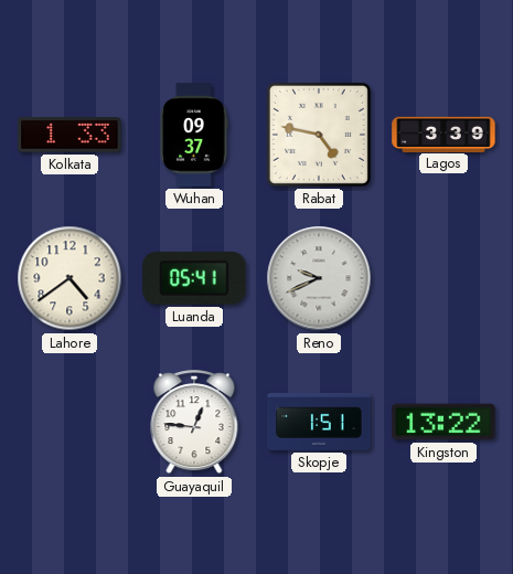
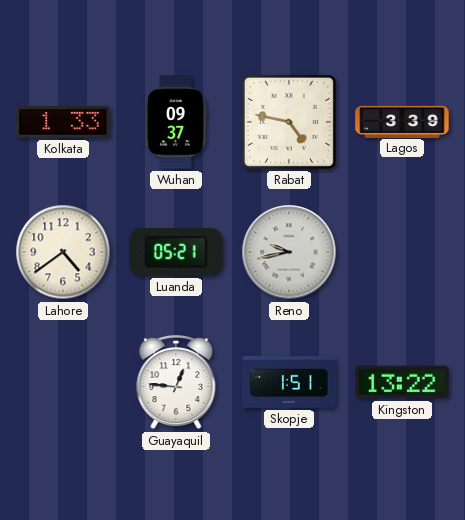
Luanda: 05:41 -> 05:21 (176, 252)
Reno: 9:41 -> 9:43 (289, 252)
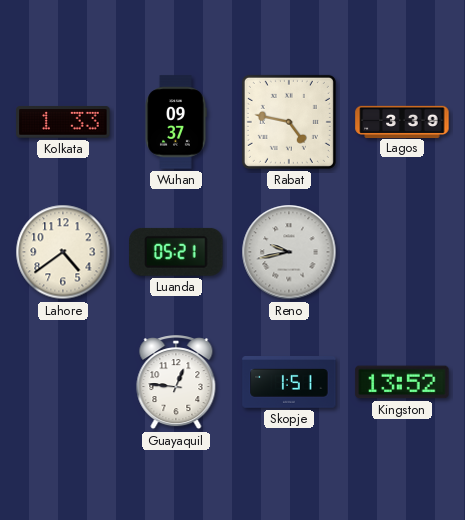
Kingston: 13:22 -> 13:52 (402, 382)
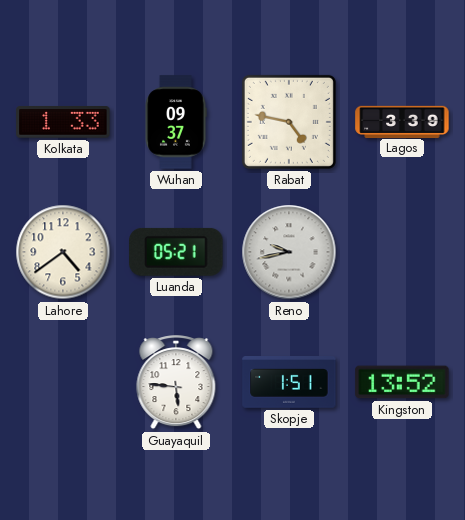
Guayaquil: 12:46 -> 5:46 (176, 383)
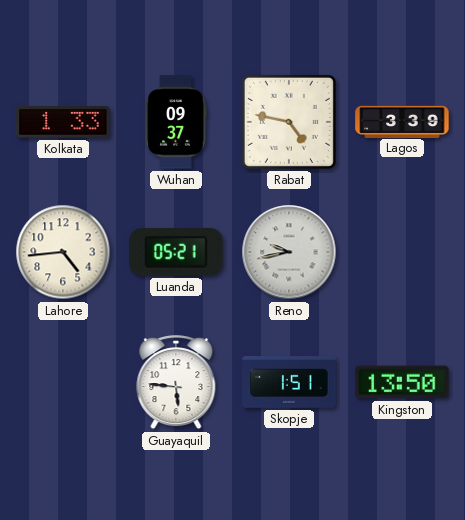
Lahore: 4:39 -> 4:44 (63, 252)
Kingston: 13:52 -> 13:50 (402, 382)
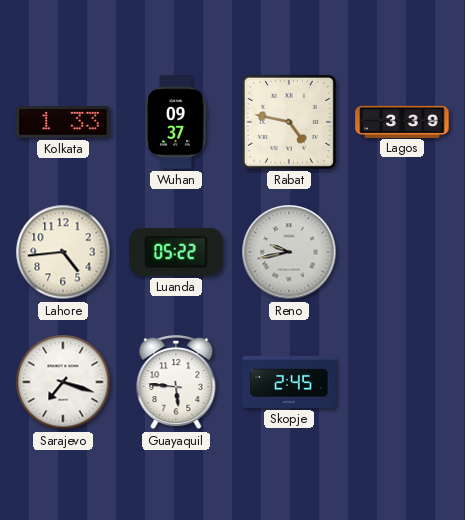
Luanda: 05:21 -> 05:22 (176, 252)
Sarajevo: none -> 7:18 (63, 382)
Skopje: 1:51 -> 2:45 (289, 382)
Kingston: 13:50 -> none (402, 382)
